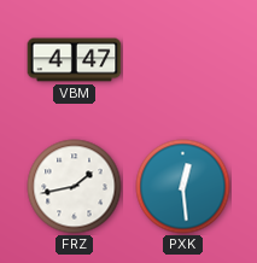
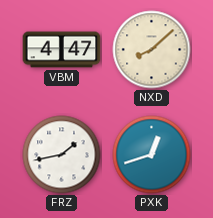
NXD: none -> 8:08 (152, 50)
PXK: 12:29 -> 12:42 (152, 155)
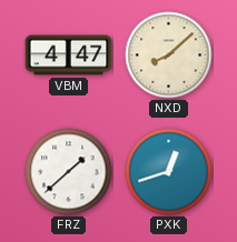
FRZ: 1:43 -> 1:38 (69, 172)
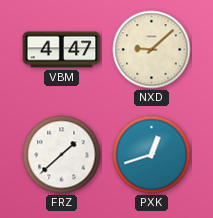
NXD: 8:08 -> 9:08 (152, 50)
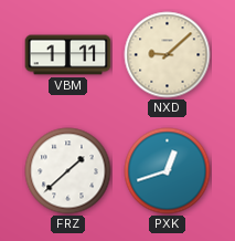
VBM: 4:47 -> 1:11 (68, 55)
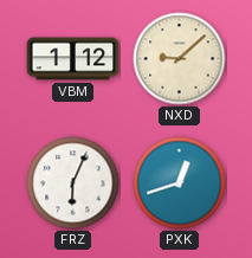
VBM: 1:11 -> 1:12 (73, 59)
FRZ: 1:38 -> 6:04 (73, 183)
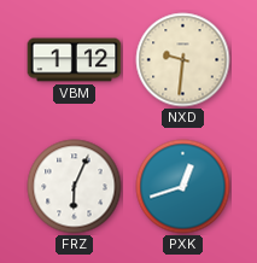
NXD: 9:08 -> 9:31 (183, 60)
